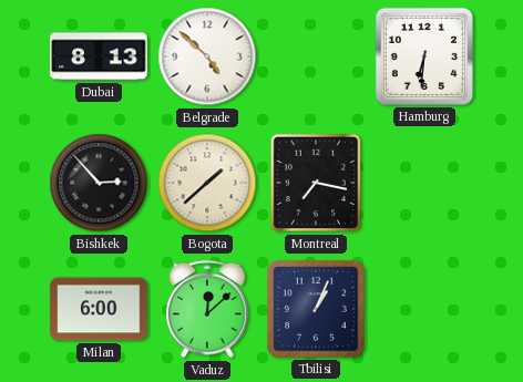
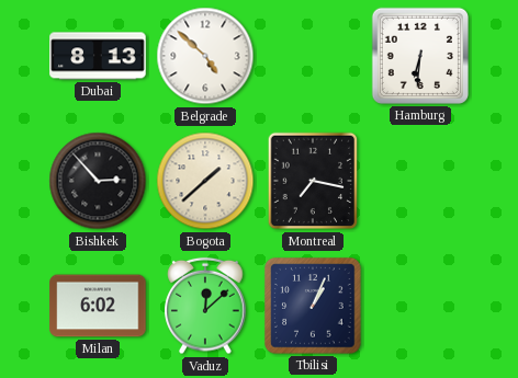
Milan: 6:00 -> 6:02 (98, 306)
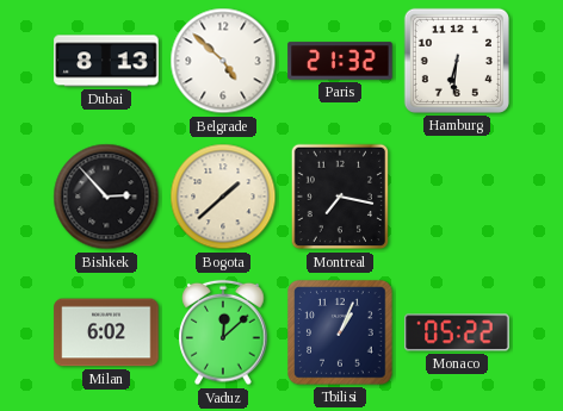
Paris: none -> 21:32 (340, 61)
Monaco: none -> 05:22 (457, 332)
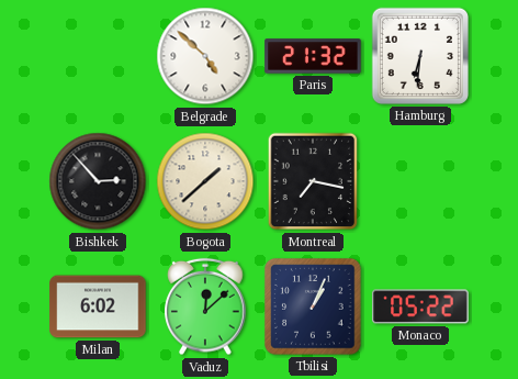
Dubai: 8:13 -> none (106, 61)
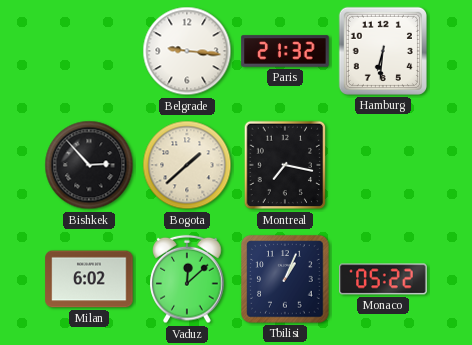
Belgrade: 4:52 -> 9:16 (187, 51)
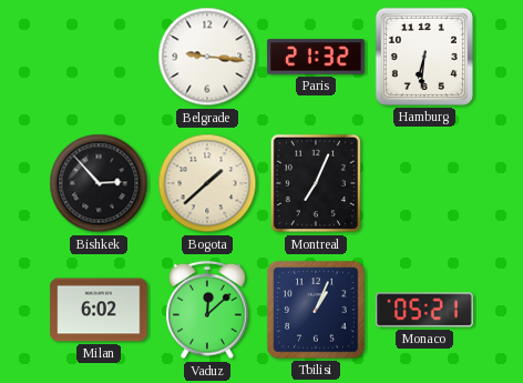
Montreal: 7:17 -> 7:04 (316, 183)
Monaco: 05:22 -> 05:21 (424, 310)
